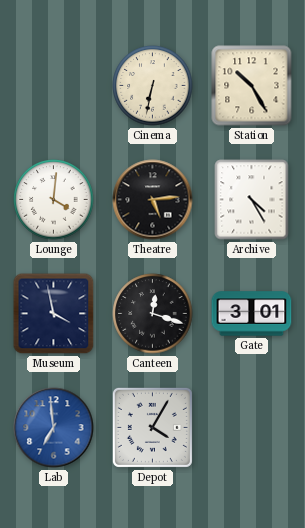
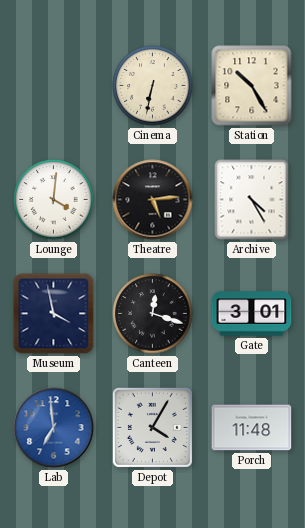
Porch: none -> 11:48 (252, 428)
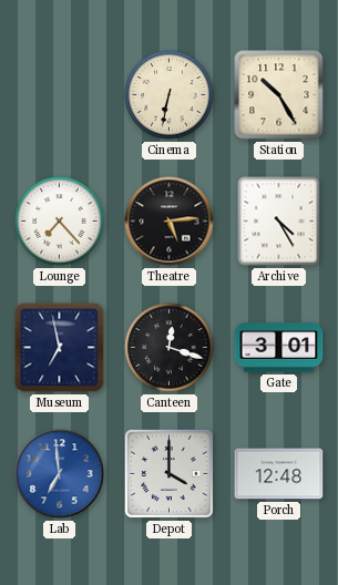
Lounge: 4:01 -> 7:23 (60, 222)
Museum: 3:58 -> 6:58 (60, 348)
Depot: 4:05 -> 4:00 (168, 473)
Porch: 11:48 -> 12:48 (279, 474)
